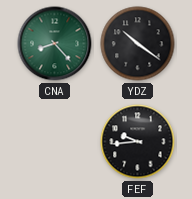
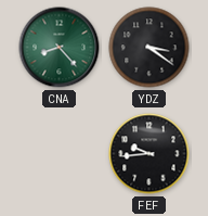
YDZ: 10:21 -> 3:21 (149, 48)
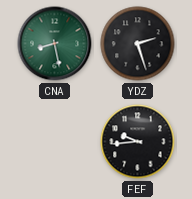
CNA: 8:23 -> 8:28 (55, 44)
YDZ: 3:21 -> 2:27 (138, 44)
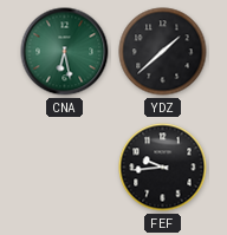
CNA: 8:28 -> 6:28 (65, 52)
YDZ: 2:27 -> 1:38 (163, 52)
